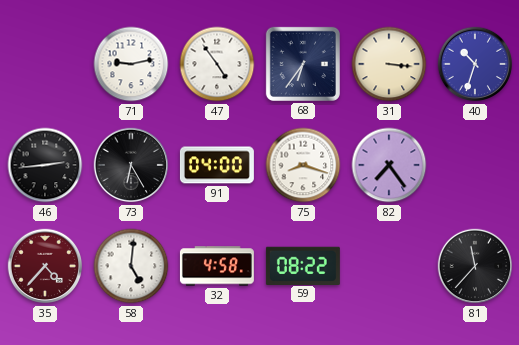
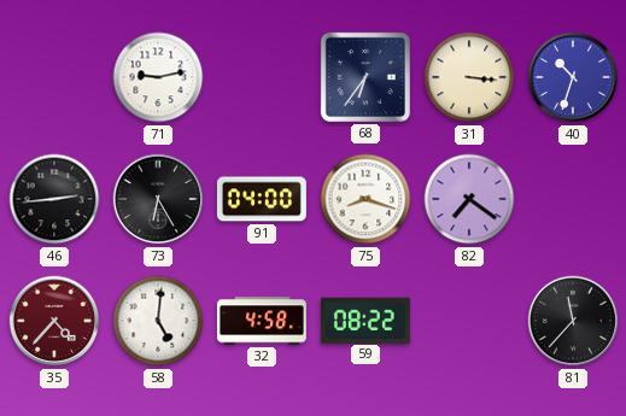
47: 4:54 -> none (217, 64)
82: 7:24 -> 7:21 (469, 199)
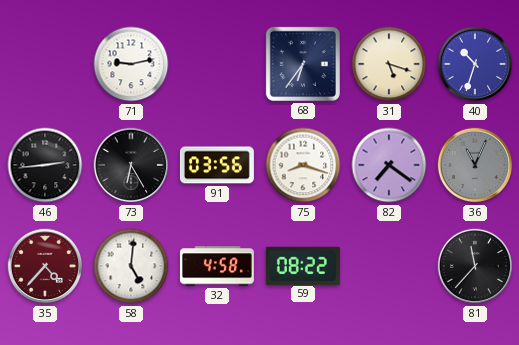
31: 3:16 -> 5:18 (389, 64)
91: 04:00 -> 03:56 (217, 165)
36: none -> 11:04 (475, 165)
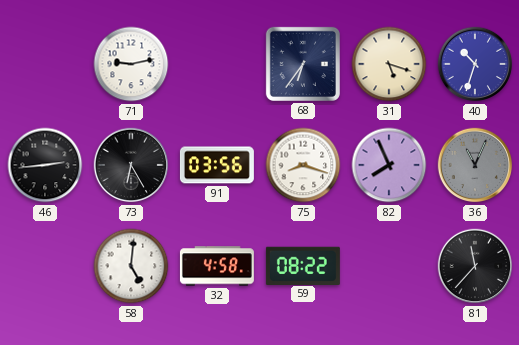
82: 7:21 -> 7:56 (389, 165)
35: 4:37 -> none (45, 266)
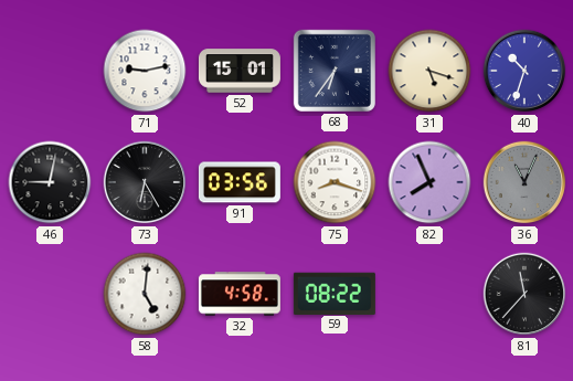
52: none -> 15:01 (240, 71)
46: 2:44 -> 9:02 (50, 182)
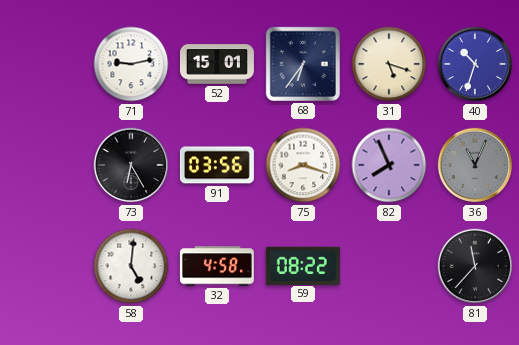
46: 9:02 -> none (50, 182)
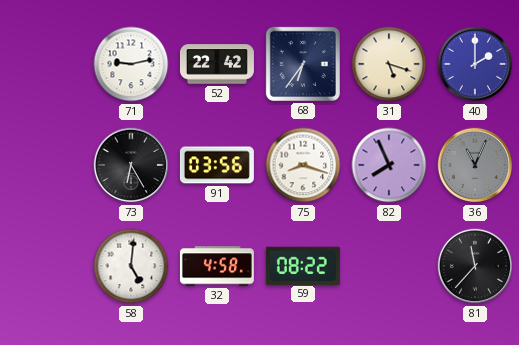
52: 15:01 -> 22:42 (217, 64)
40: 10:33 -> 2:00 (475, 64)
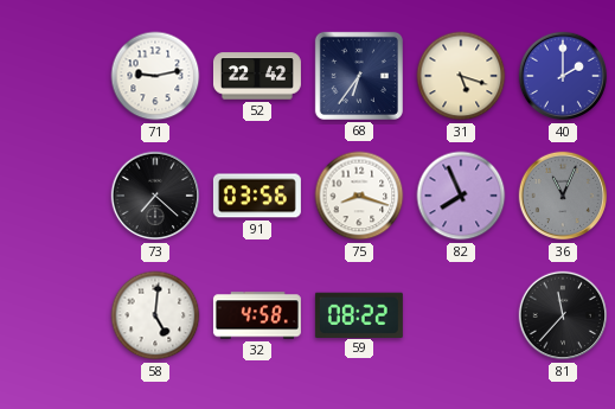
73: 6:25 -> 7:22 (155, 196)
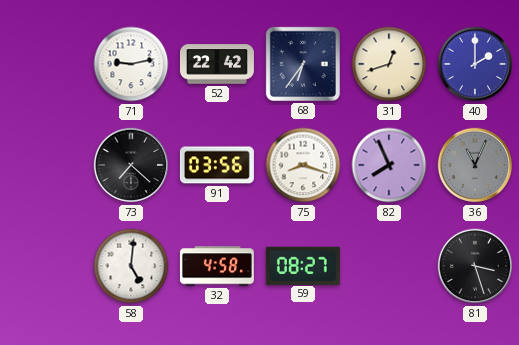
31: 5:18 -> 12:42 (389, 64)
59: 08:22 -> 08:27 (303, 265)
81: 11:37 -> 3:27 (475, 266)
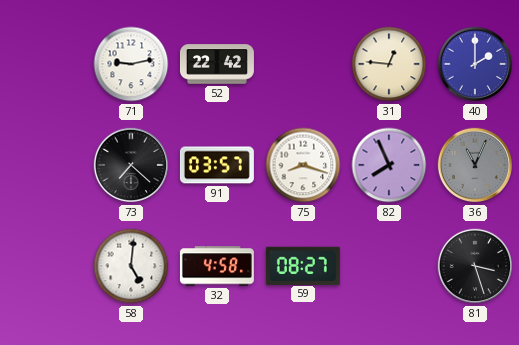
68: 6:36 -> none (303, 64)
31: 12:42 -> 12:46 (389, 64)
91: 03:56 -> 03:57 (217, 165)
